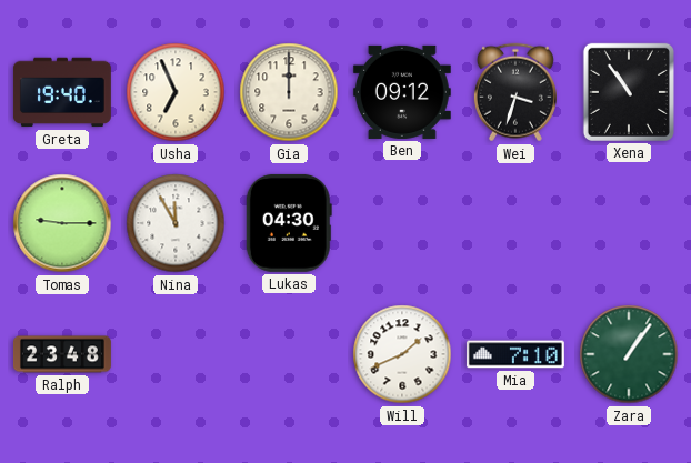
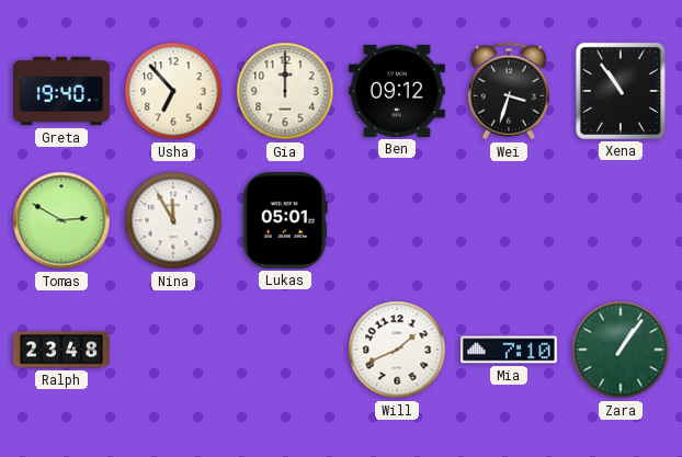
Usha: 6:56 -> 6:53 (173, 91)
Tomas: 9:15 -> 2:50 (61, 220)
Lukas: 04:30 -> 05:01 (285, 220)
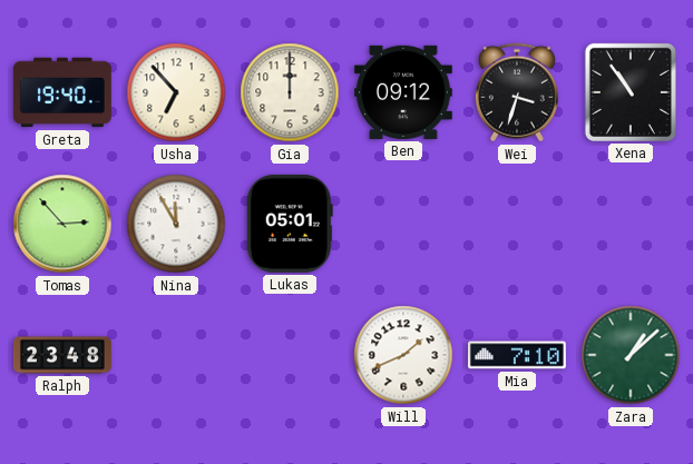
Tomas: 2:50 -> 2:53 (62, 224)
Zara: 1:06 -> 1:08 (631, 355)
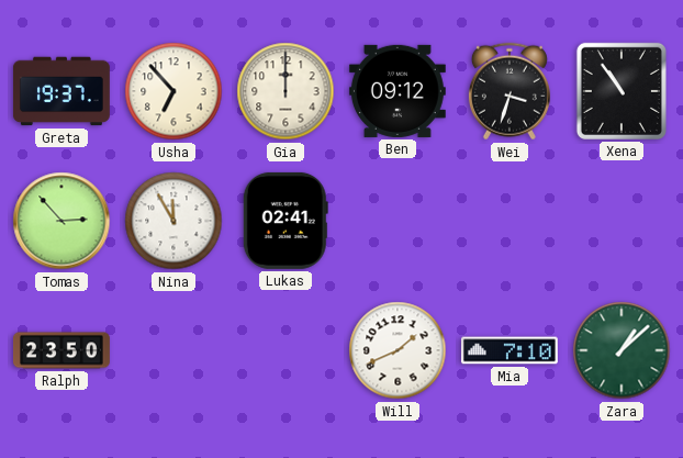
Greta: 19:40 -> 19:37 (61, 91)
Lukas: 05:01 -> 02:41 (285, 221)
Ralph: 23:48 -> 23:50 (63, 350)
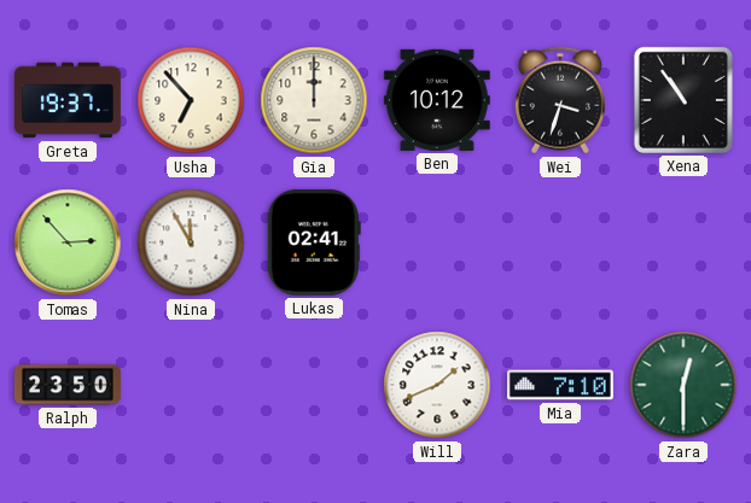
Ben: 09:12 -> 10:12 (437, 100)
Zara: 1:08 -> 12:30 (683, 385)
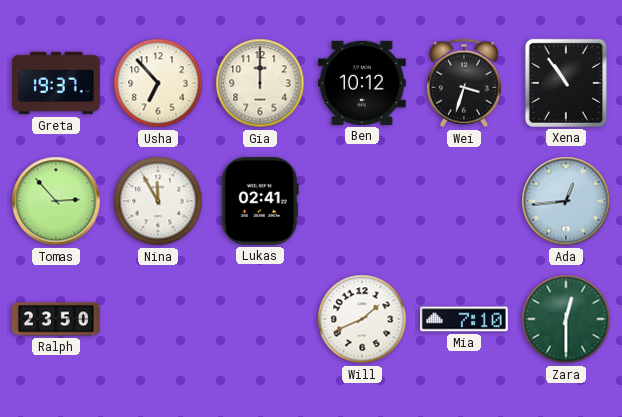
Ada: none -> 12:44 (566, 201)
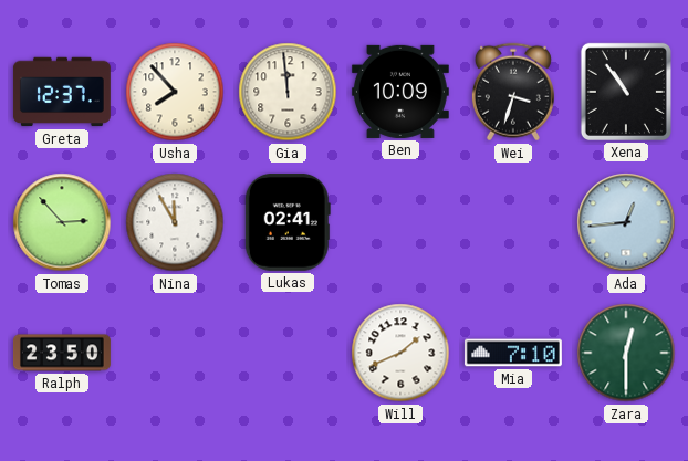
Greta: 19:37 -> 12:37 (62, 92)
Usha: 6:53 -> 7:53 (175, 92)
Gia: 12:00 -> 11:59 (288, 92)
Ben: 10:12 -> 10:09 (400, 92)
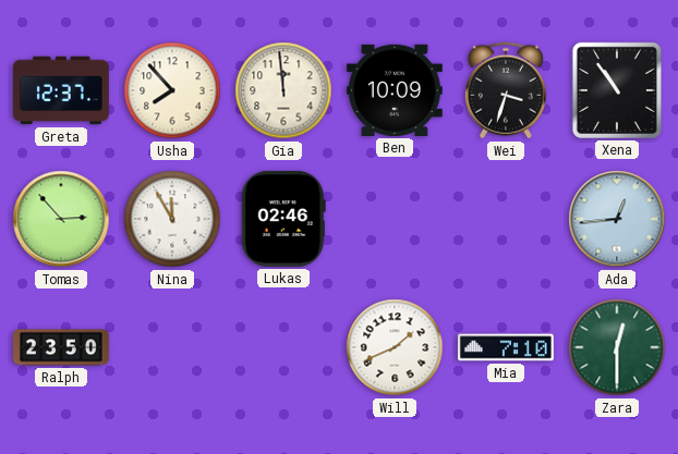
Lukas: 02:41 -> 02:46 (283, 219)
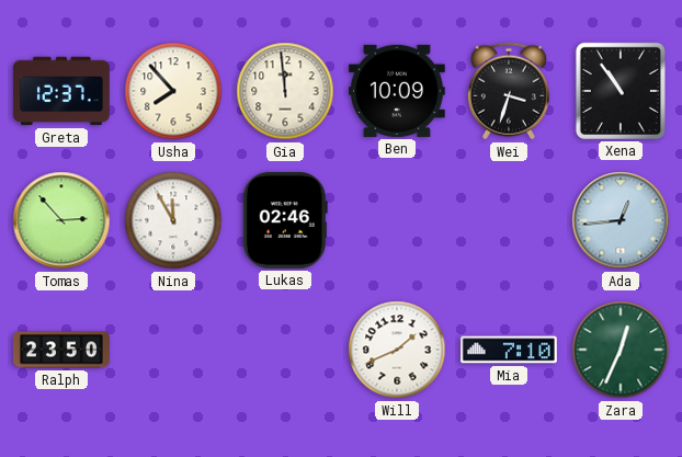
Zara: 12:30 -> 12:34 (621, 350)
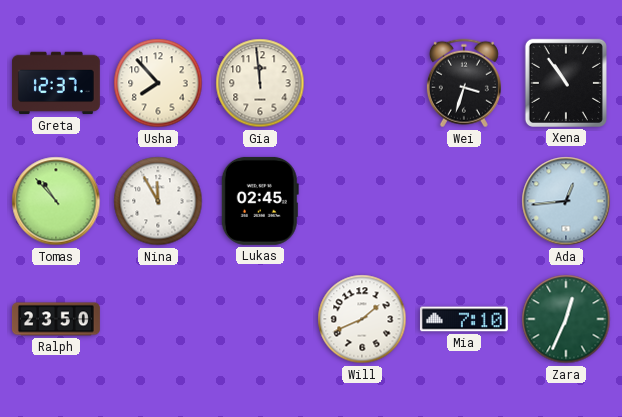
Ben: 10:09 -> none (397, 91)
Tomas: 2:53 -> 10:53 (56, 201)
Lukas: 02:46 -> 02:45 (260, 201)
